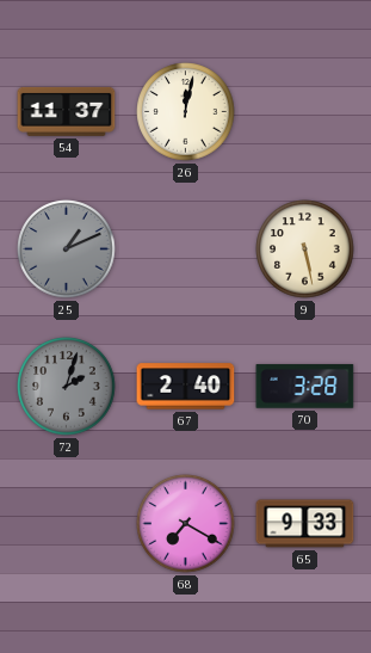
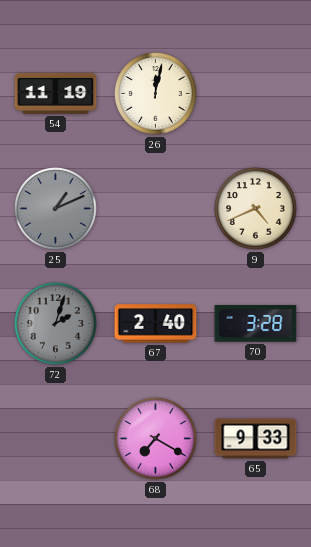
54: 11:37 -> 11:19 (56, 93)
9: 5:28 -> 4:41 (256, 209)
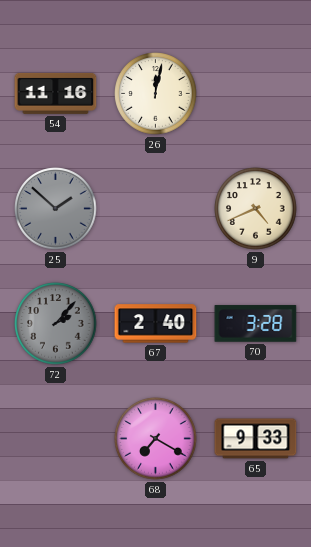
54: 11:19 -> 11:16 (56, 93)
25: 1:11 -> 1:52 (56, 209)
72: 2:03 -> 2:07 (56, 324)
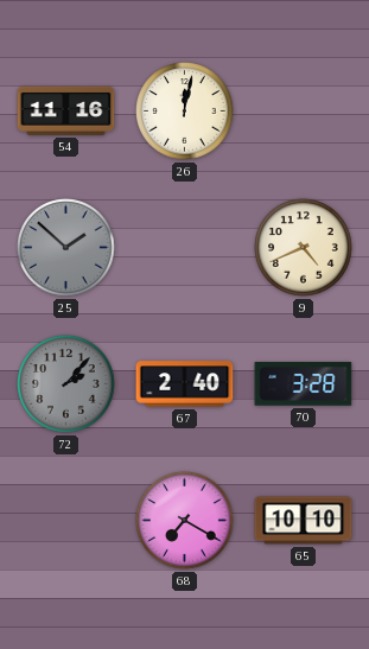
65: 9:33 -> 10:10 (304, 521)
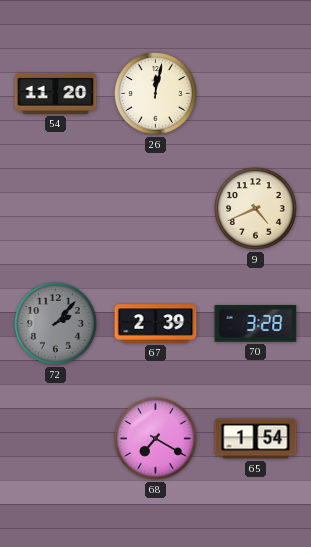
54: 11:16 -> 11:20 (56, 93)
25: 1:52 -> none (66, 248)
67: 2:40 -> 2:39 (156, 324)
65: 10:10 -> 1:54 (256, 439)
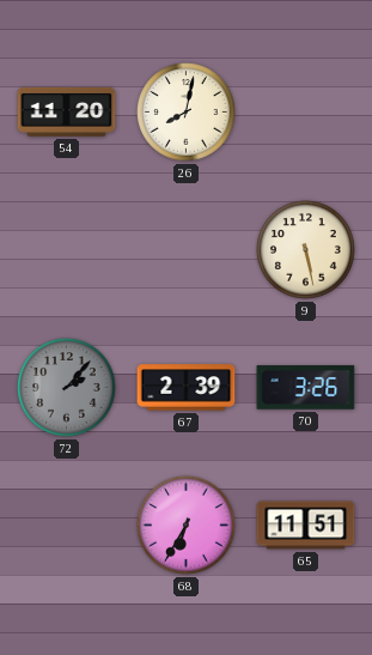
26: 12:02 -> 8:02 (187, 113)
9: 4:41 -> 5:28 (306, 250)
70: 3:28 -> 3:26 (306, 388)
68: 7:20 -> 6:35 (187, 526)
65: 1:54 -> 11:51 (306, 526)
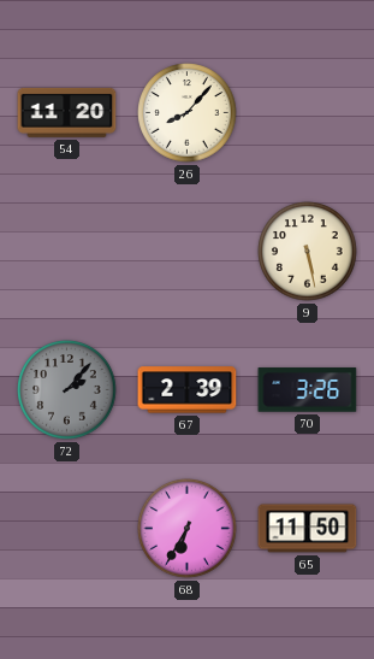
26: 8:02 -> 8:07 (188, 113)
65: 11:51 -> 11:50 (308, 529)
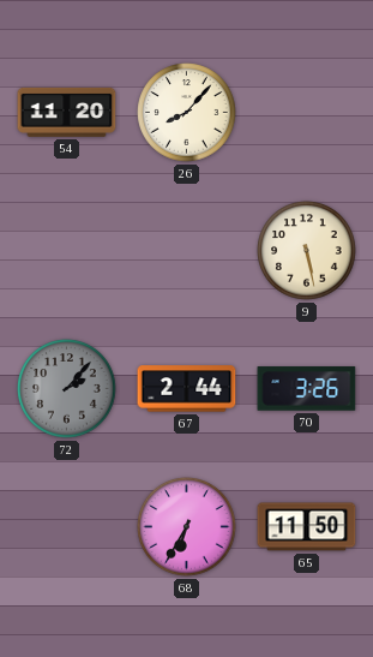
67: 2:39 -> 2:44 (187, 389)
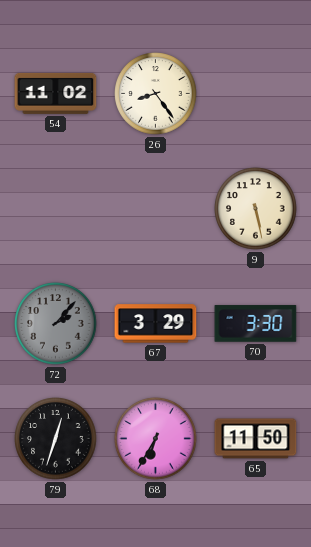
54: 11:20 -> 11:02 (56, 93)
26: 8:07 -> 8:24 (156, 94)
67: 2:44 -> 3:29 (156, 324)
70: 3:26 -> 3:30 (256, 324)
79: none -> 12:33 (56, 439)
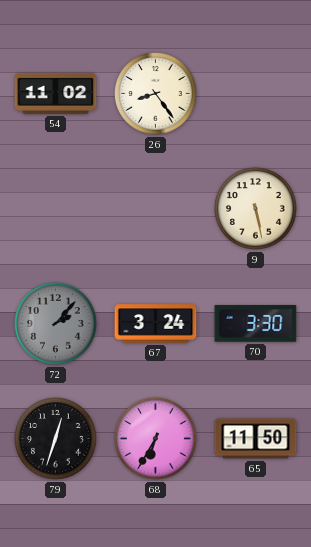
67: 3:29 -> 3:24 (156, 324)
